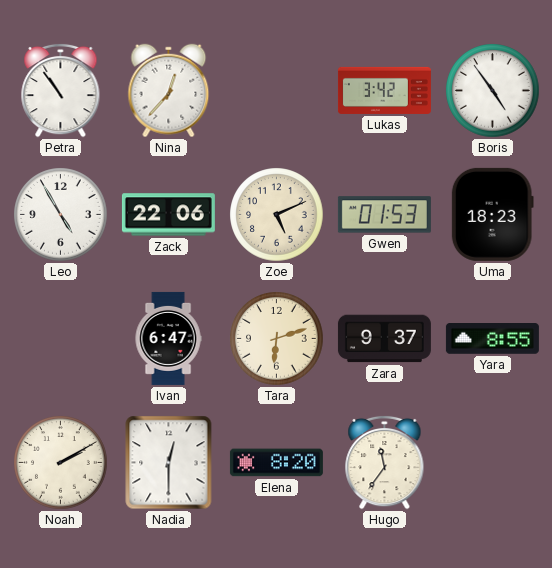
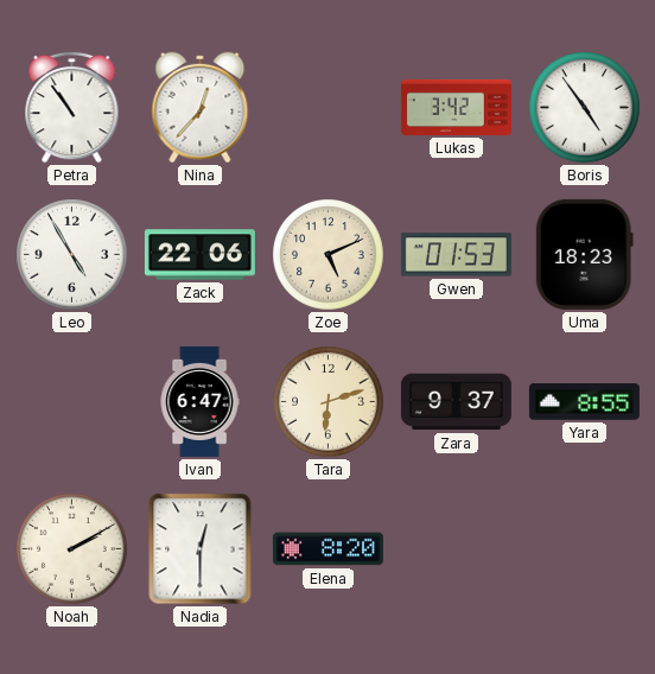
Hugo: 11:36 -> none (385, 462)
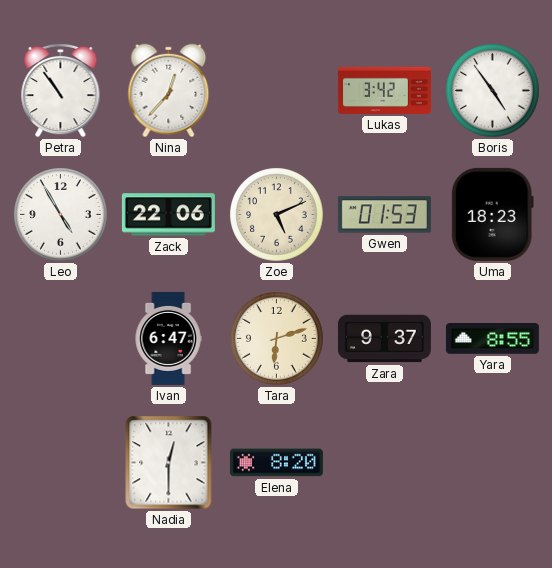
Noah: 2:10 -> none (72, 549)
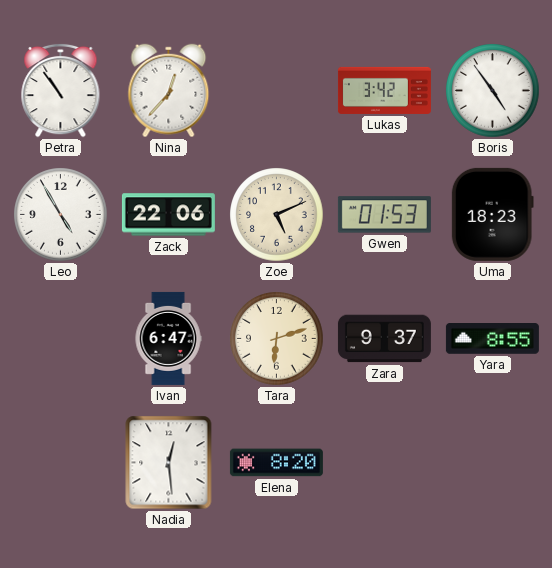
Nadia: 12:30 -> 12:29 (169, 463)
